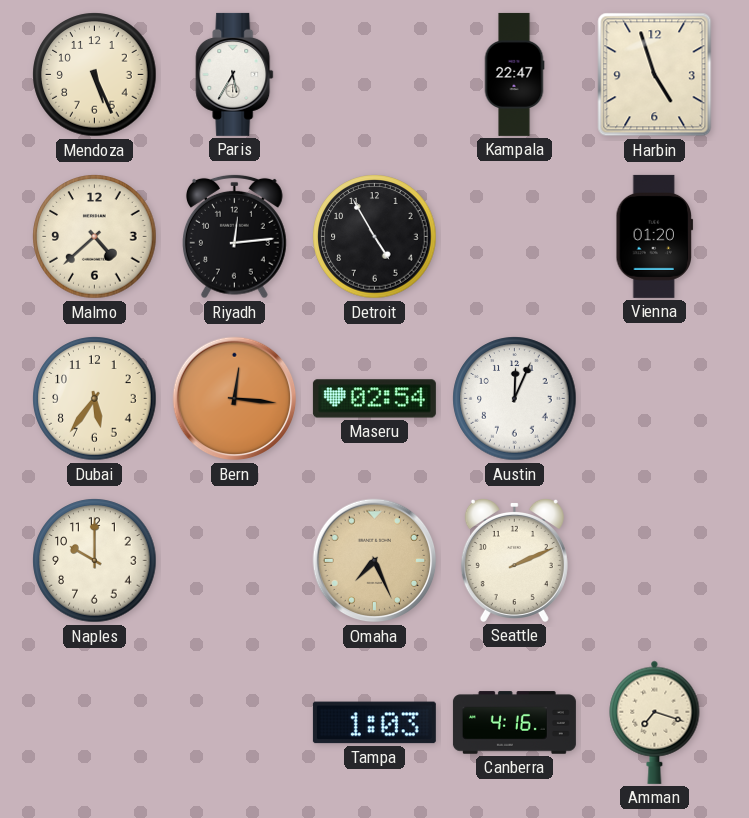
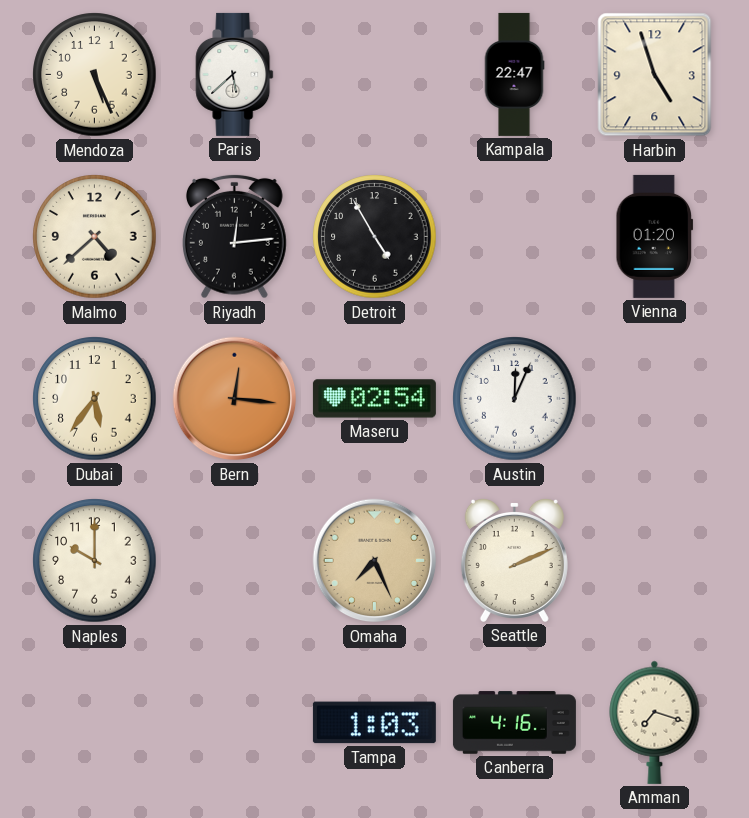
Paris: 5:35 -> 5:38 (235, 74)
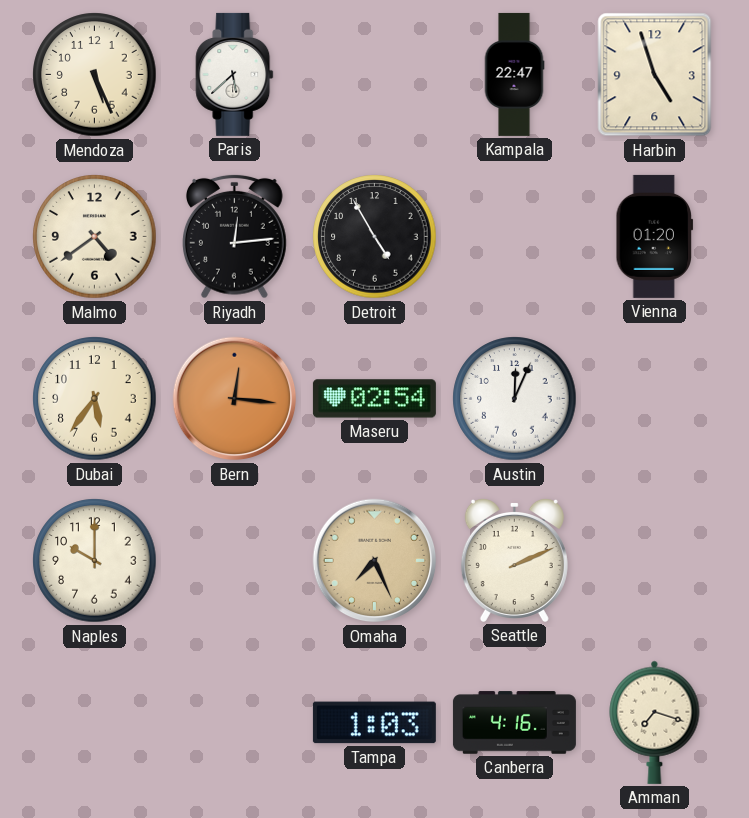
Malmo: 4:38 -> 4:39 (95, 237)
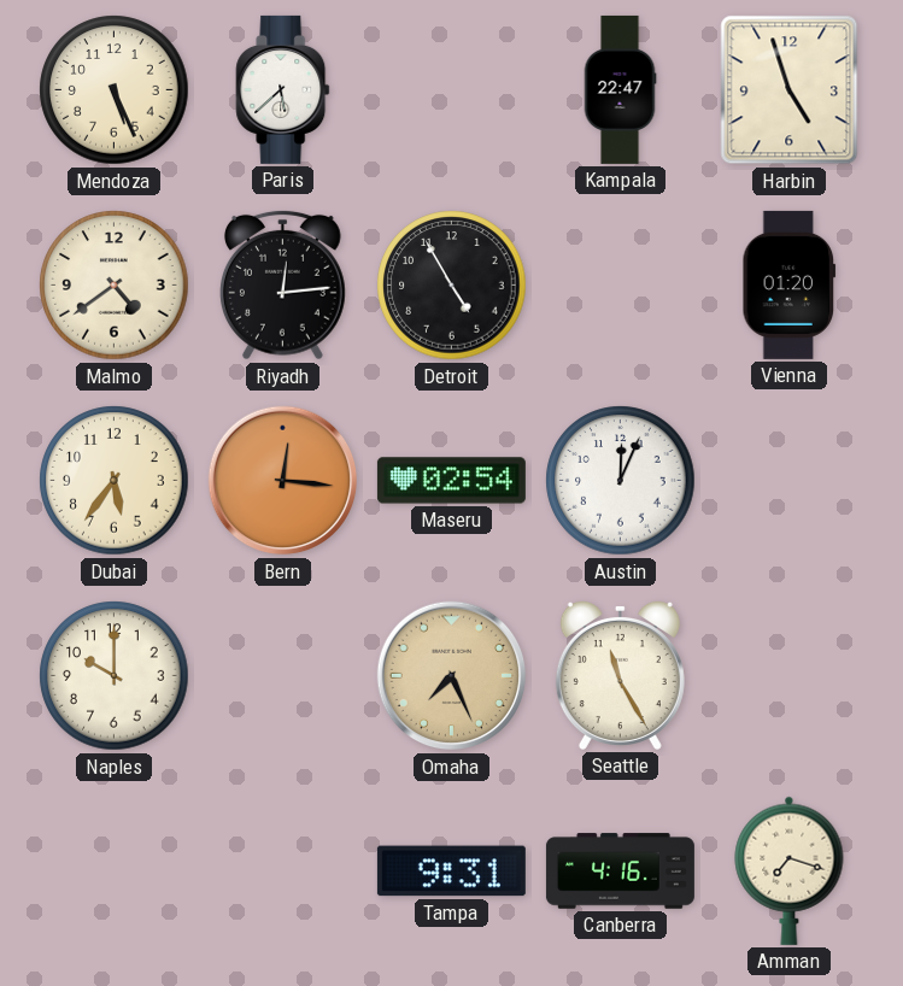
Seattle: 2:11 -> 11:25 (620, 675)
Tampa: 1:03 -> 9:31 (451, 871)
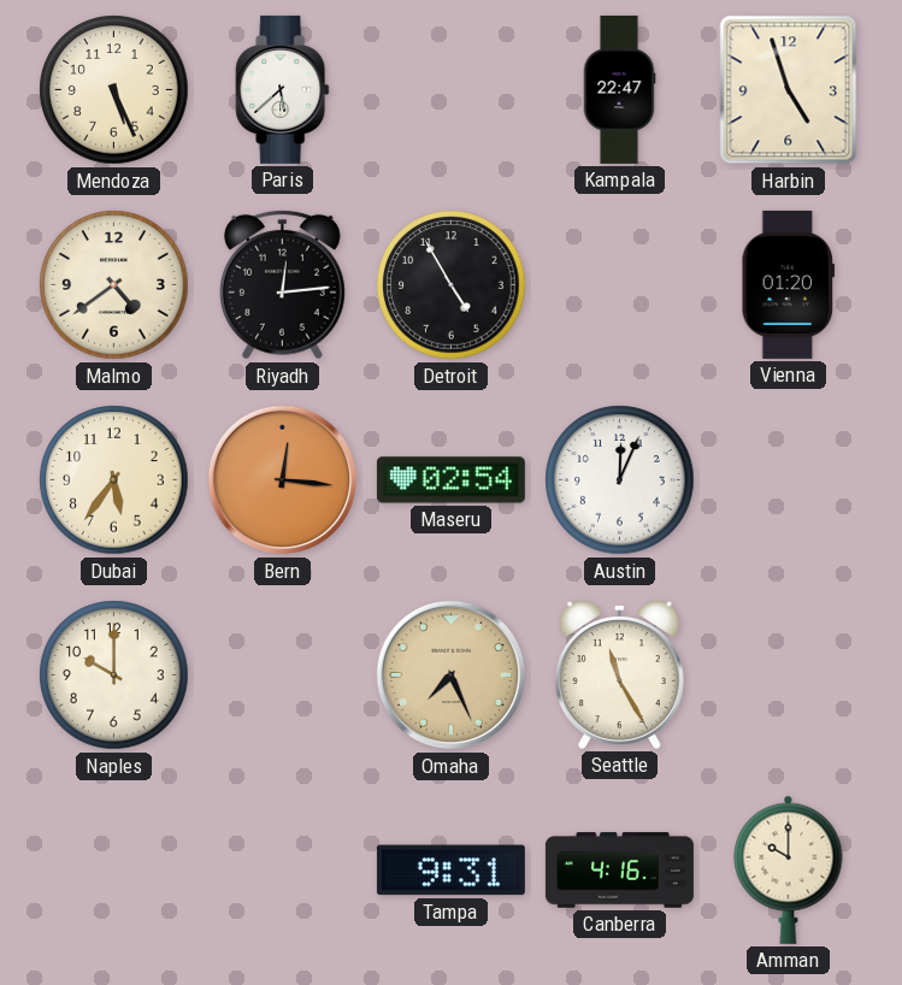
Amman: 7:18 -> 10:00 (789, 869)
